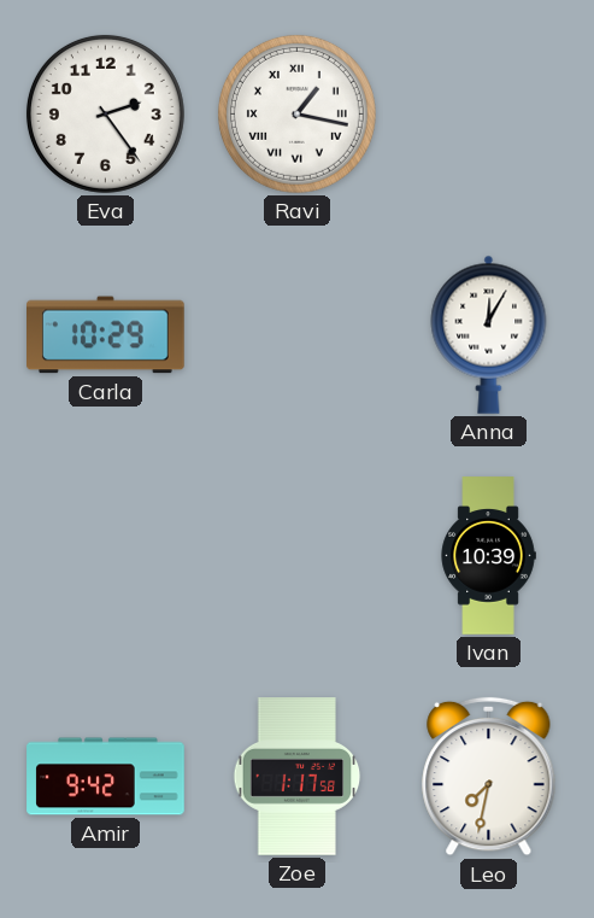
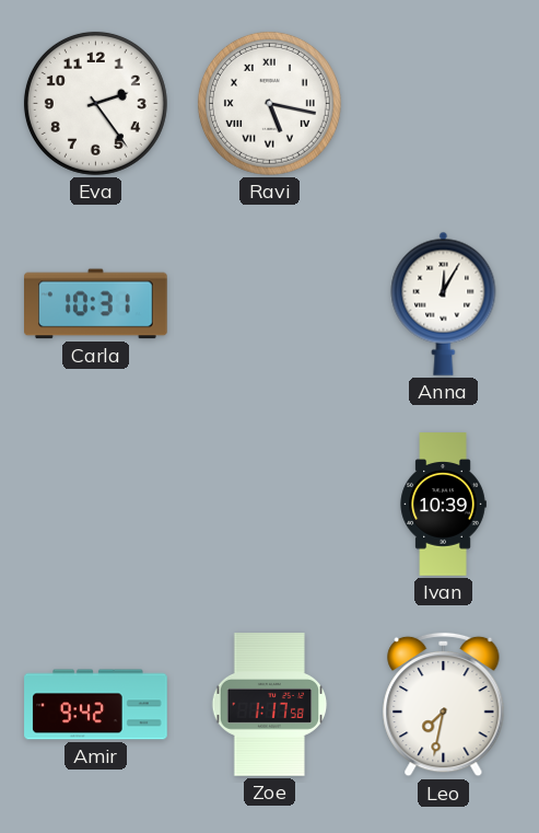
Ravi: 1:17 -> 5:17 (269, 103)
Carla: 10:29 -> 10:31 (96, 304)
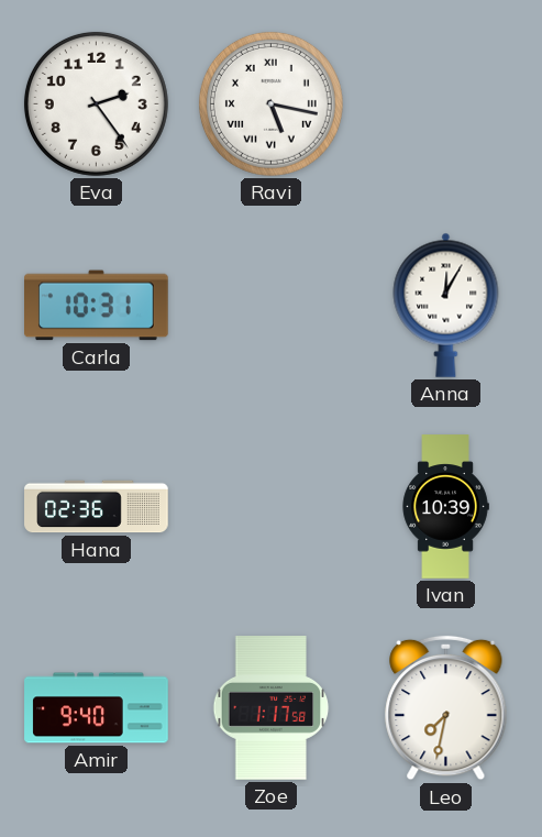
Hana: none -> 02:36 (97, 507)
Amir: 9:42 -> 9:40 (97, 708)
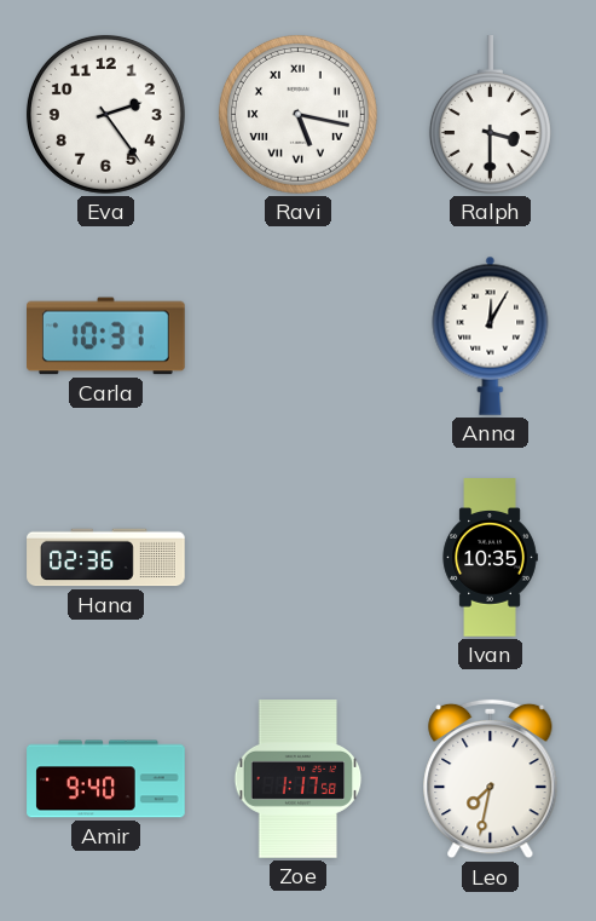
Ralph: none -> 3:30 (490, 115)
Ivan: 10:39 -> 10:35 (490, 558)
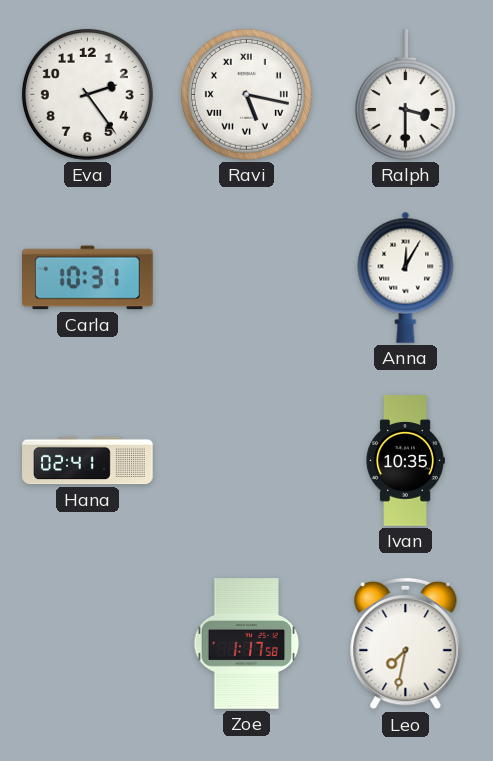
Hana: 02:36 -> 02:41 (88, 461)
Amir: 9:40 -> none (106, 779)
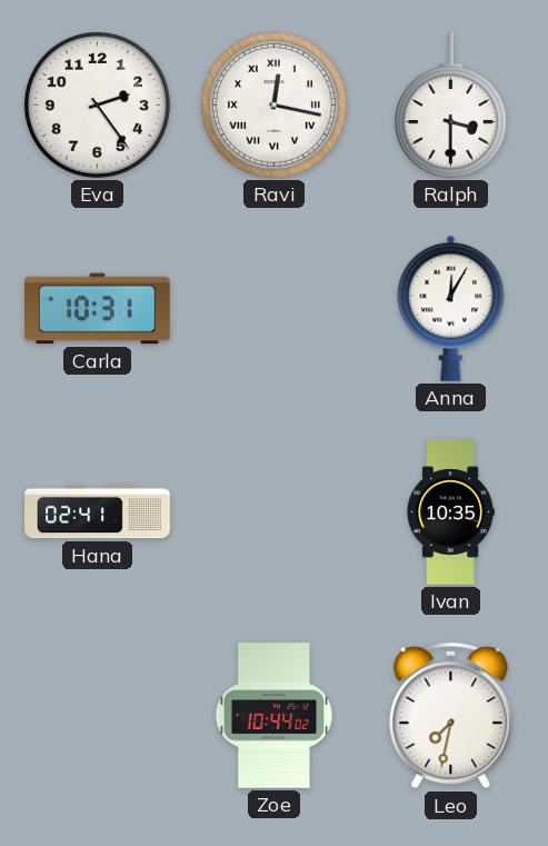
Ravi: 5:17 -> 12:17 (273, 104)
Zoe: 1:17 -> 10:44 (275, 716)
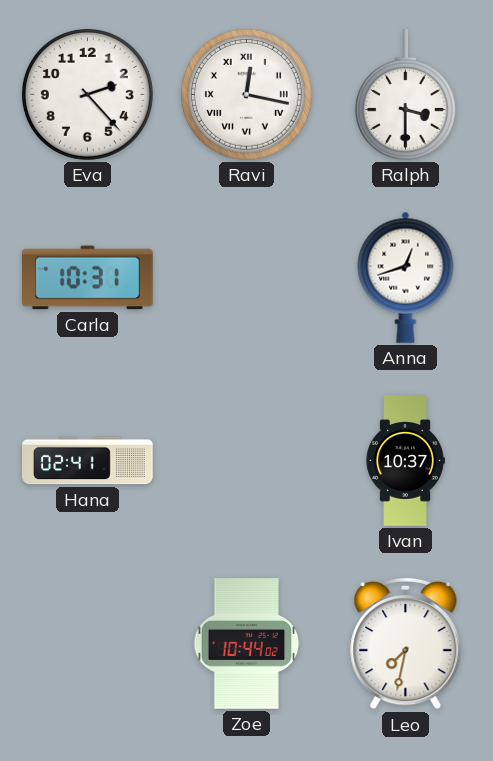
Eva: 2:24 -> 2:23 (87, 94)
Anna: 12:05 -> 12:42 (406, 277)
Ivan: 10:35 -> 10:37 (405, 461)
